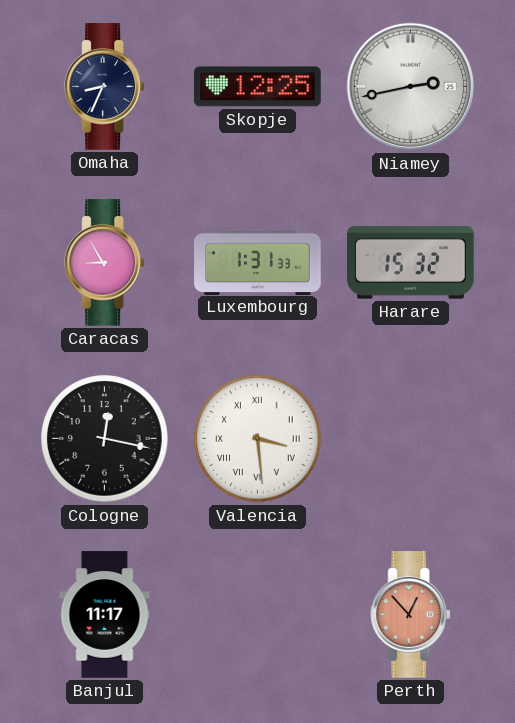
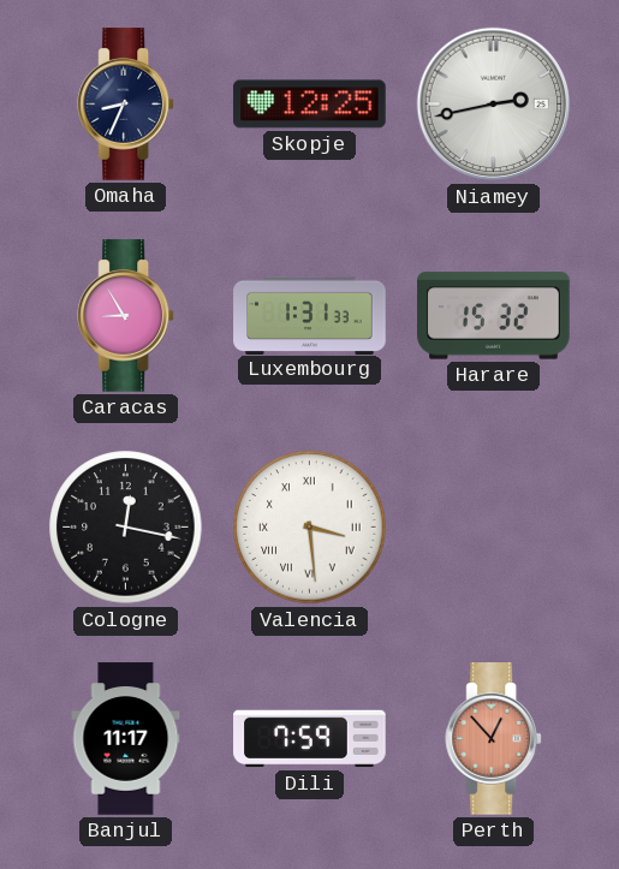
Dili: none -> 7:59 (310, 739)
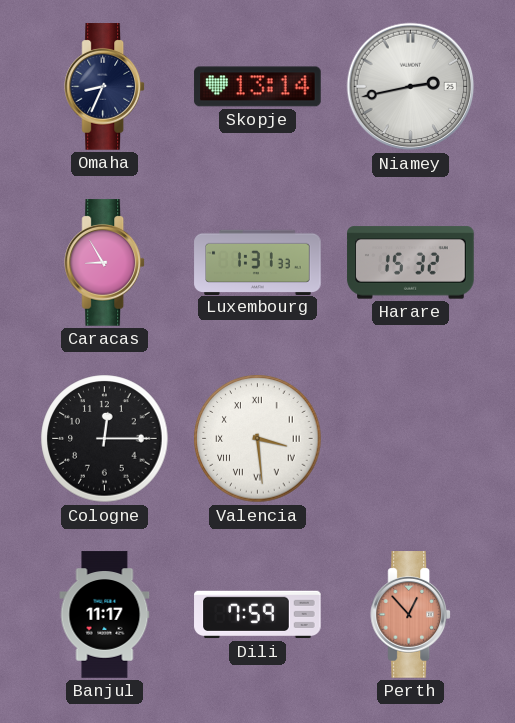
Skopje: 12:25 -> 13:14 (258, 87)
Cologne: 12:17 -> 12:15 (105, 439)
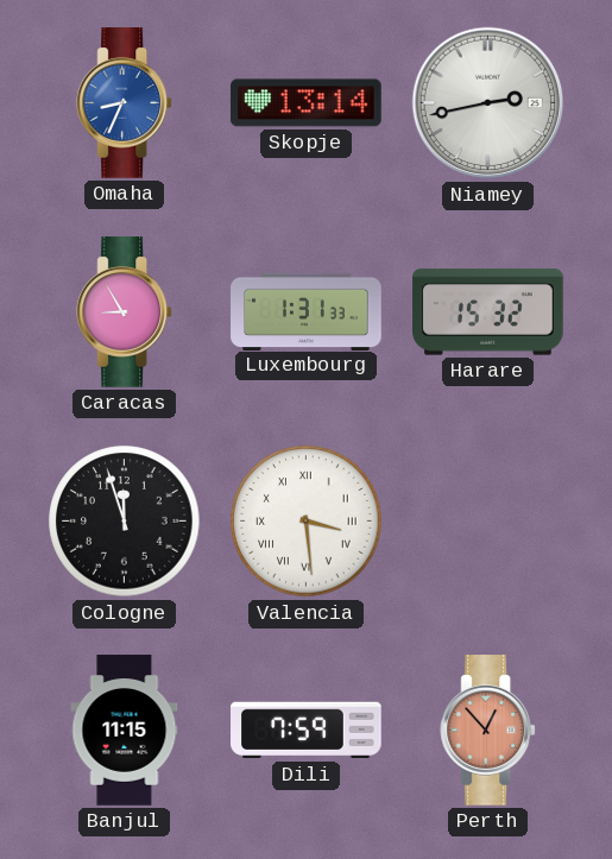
Omaha dial: navy -> blue (125, 103)
Cologne: 12:15 -> 11:57 (125, 522)
Banjul: 11:17 -> 11:15 (125, 731)
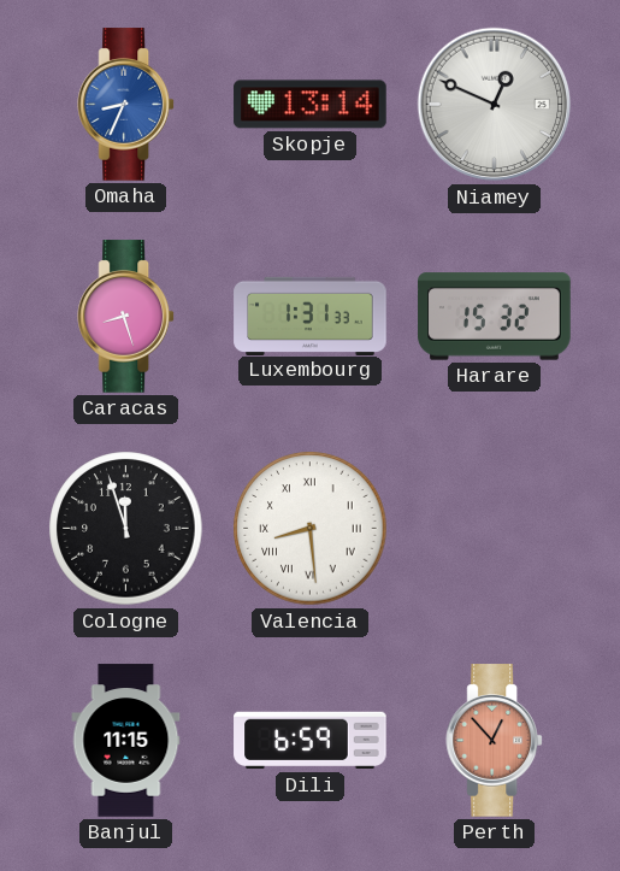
Niamey: 2:43 -> 12:49 (495, 105)
Caracas: 8:55 -> 8:27 (126, 317)
Valencia: 3:29 -> 8:29 (311, 529)
Dili: 7:59 -> 6:59 (311, 741)
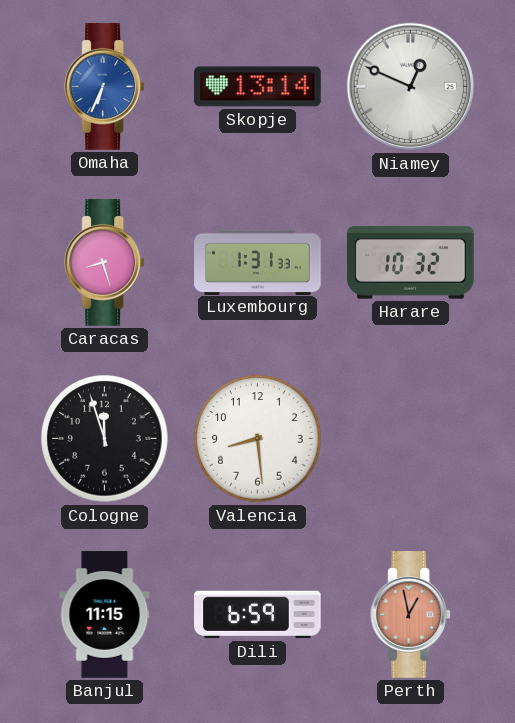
Omaha: 8:34 -> 6:34 (105, 87)
Harare: 15:32 -> 10:32 (411, 263)
Valencia numerals: Roman -> Arabic (258, 439)
Perth: 12:53 -> 12:58 (411, 615)
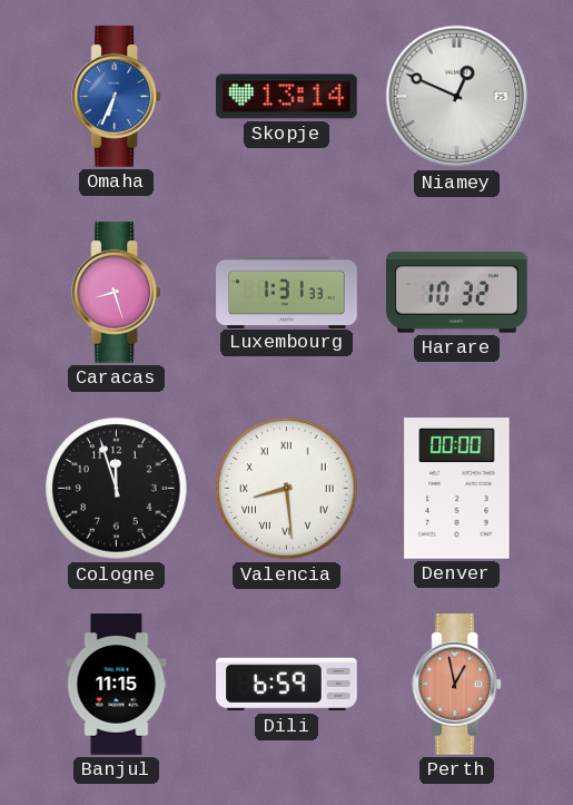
Valencia numerals: Arabic -> Roman (287, 489)
Denver: none -> 00:00 (457, 489)
